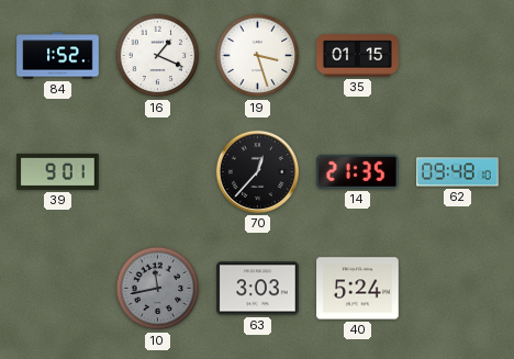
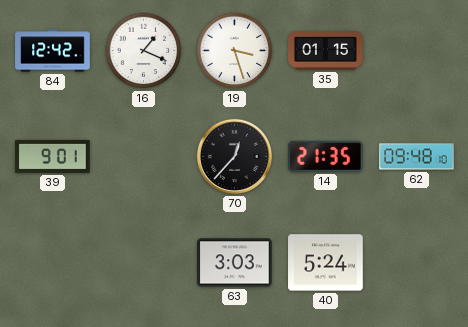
84: 1:52 -> 12:42 (53, 51)
10: 11:43 -> none (158, 289)
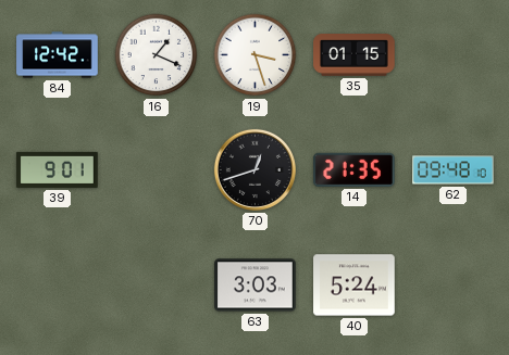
70: 12:37 -> 12:42 (254, 169)
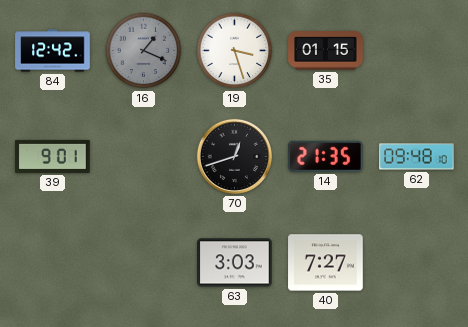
16 dial: white -> grey (144, 51)
40: 5:24 -> 7:27 (326, 263)
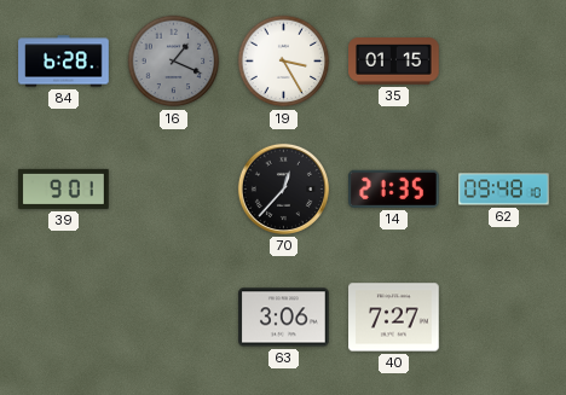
84: 12:42 -> 6:28 (64, 62)
19: 3:27 -> 3:25 (284, 62)
70: 12:42 -> 12:37 (283, 188)
63: 3:03 -> 3:06 (284, 318)
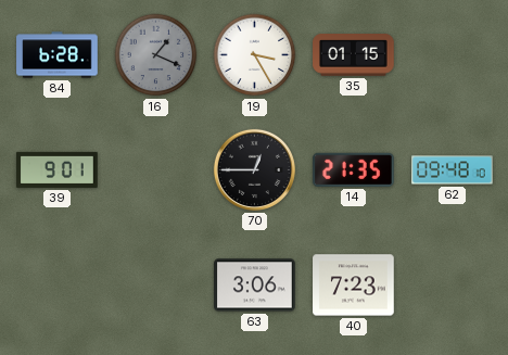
70: 12:37 -> 12:45 (254, 169)
40: 7:27 -> 7:23 (354, 286)
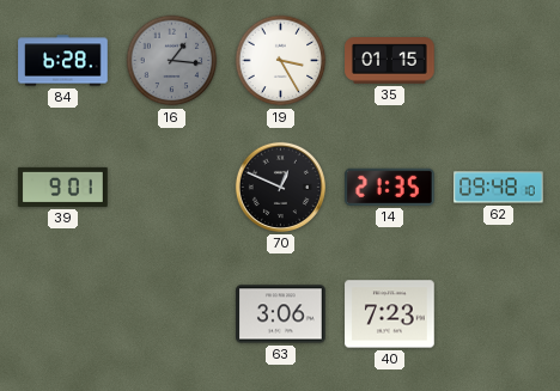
16: 1:19 -> 1:16 (172, 61)
70: 12:45 -> 12:49 (280, 187)
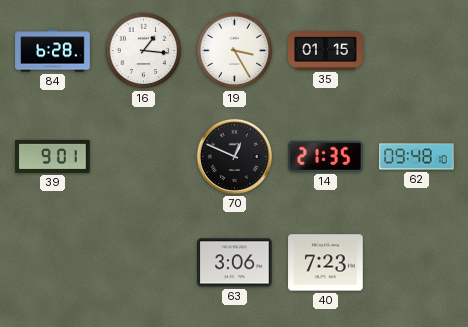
16 dial: grey -> white (144, 51)
